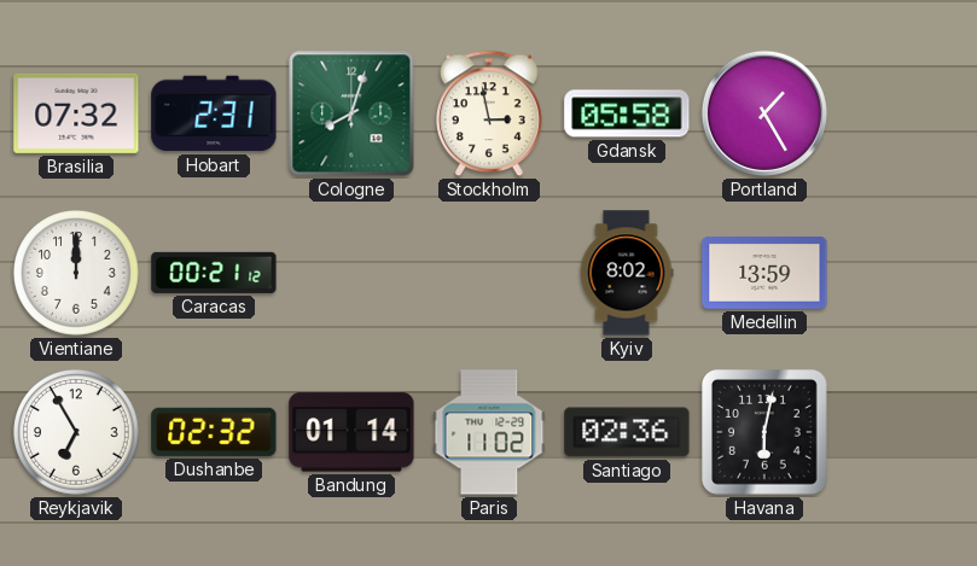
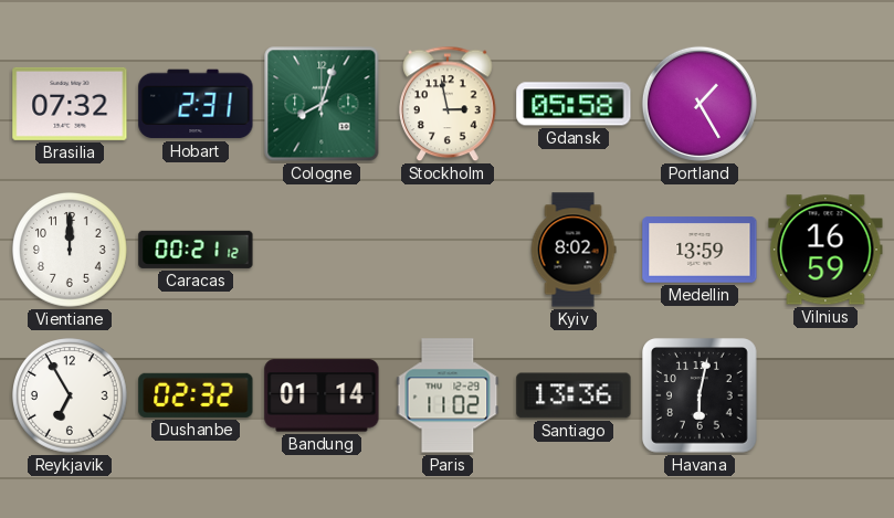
Vilnius: none -> 16:59 (825, 250)
Santiago: 02:36 -> 13:36 (574, 395)
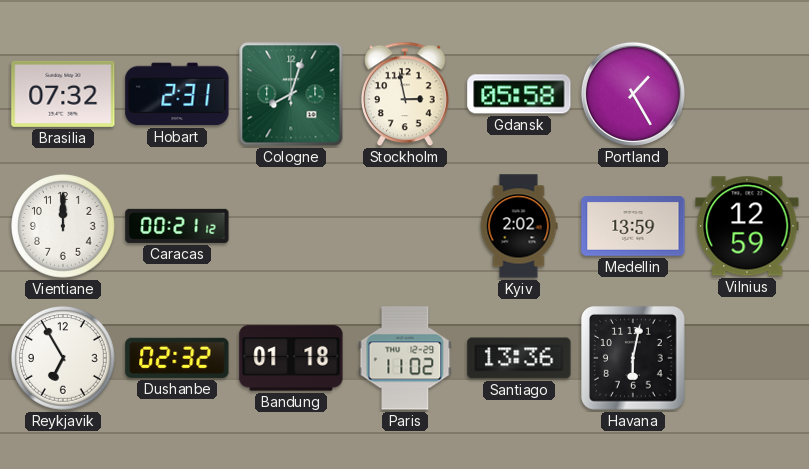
Kyiv: 8:02 -> 2:02 (519, 226)
Vilnius: 16:59 -> 12:59 (747, 226)
Bandung: 01:14 -> 01:18 (291, 358)
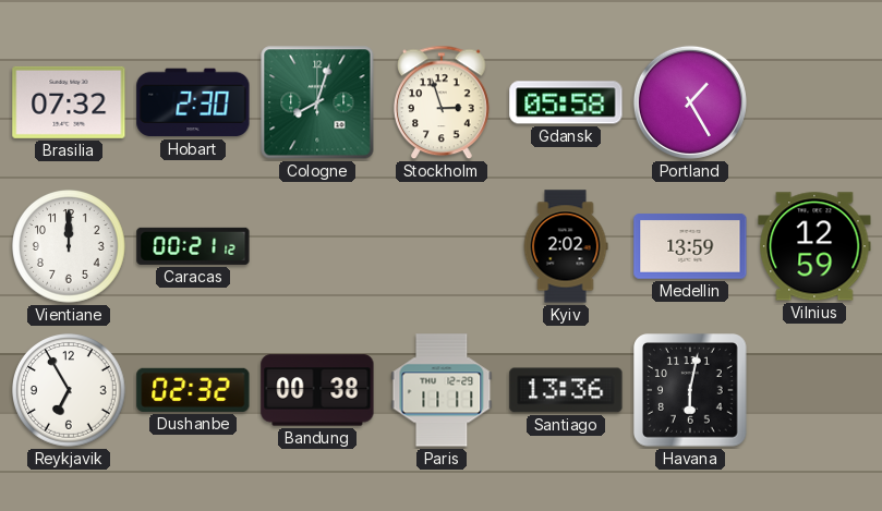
Hobart: 2:31 -> 2:30 (193, 102)
Stockholm: 2:58 -> 2:57 (443, 102)
Bandung: 01:18 -> 00:38 (317, 390)
Paris: 11:02 -> 11:11 (442, 390)
